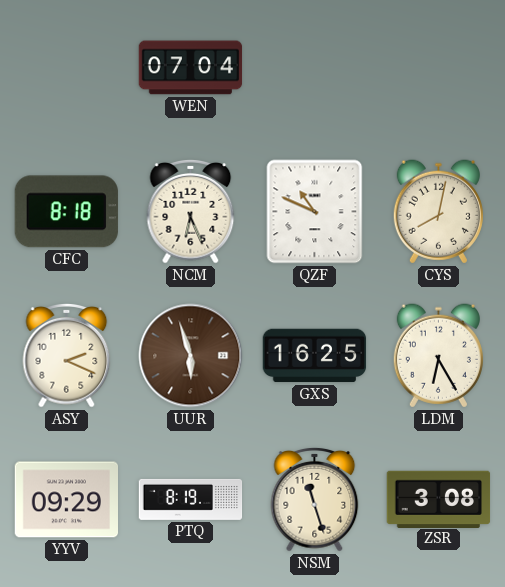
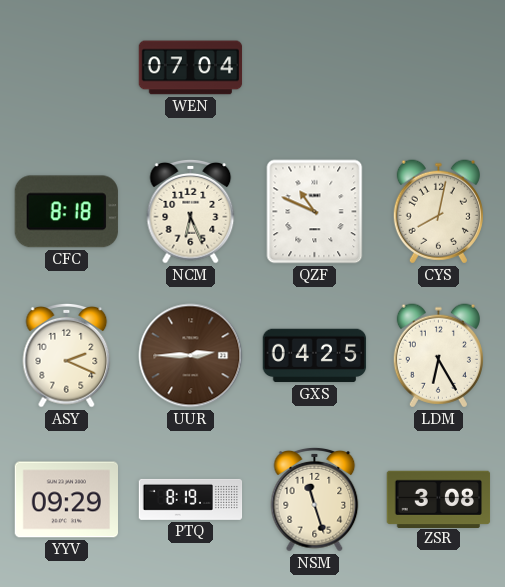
UUR: 5:57 -> 2:45 (191, 356)
GXS: 16:25 -> 04:25 (315, 356)
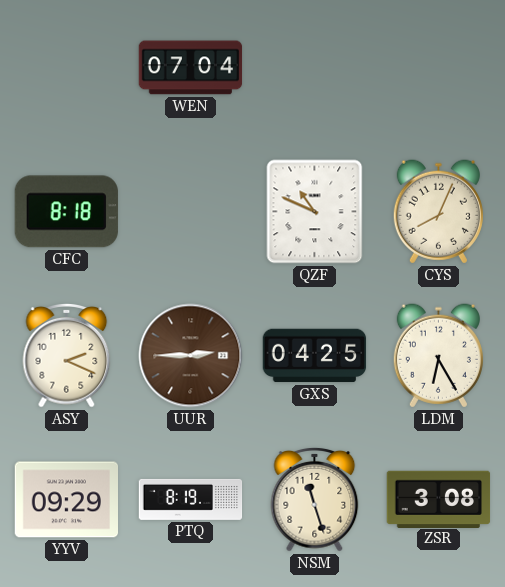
NCM: 6:26 -> none (191, 212)
CYS: 8:02 -> 8:04 (438, 212)
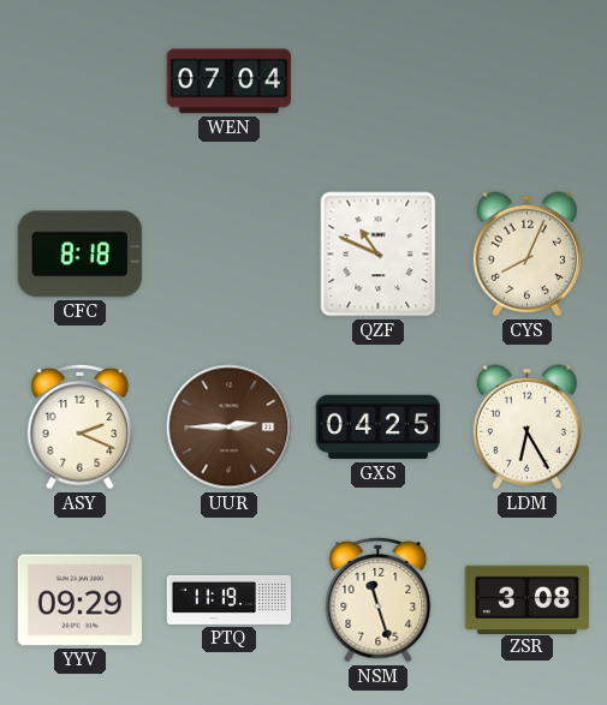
PTQ: 8:19 -> 11:19 (230, 599)
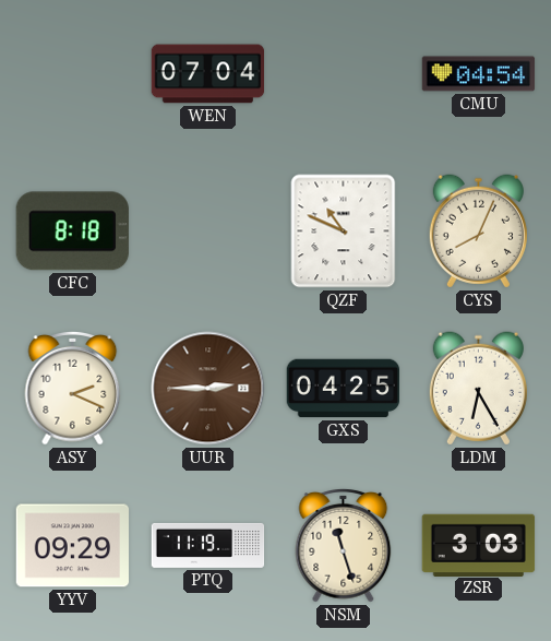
CMU: none -> 04:54 (479, 74)
ZSR: 3:08 -> 3:03 (479, 545)
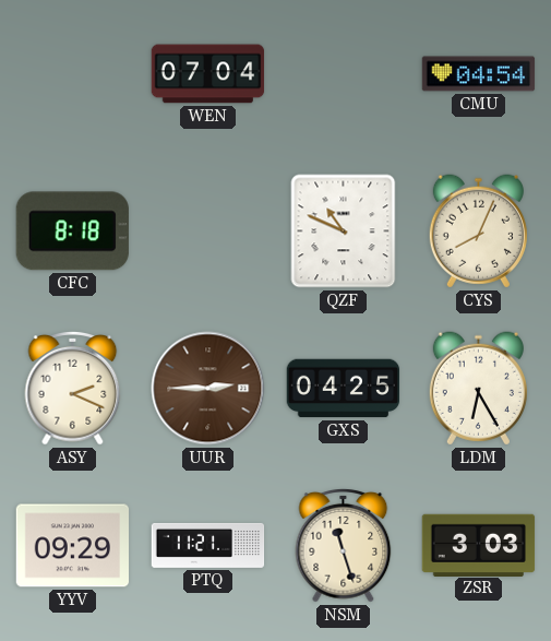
PTQ: 11:19 -> 11:21 (208, 545)
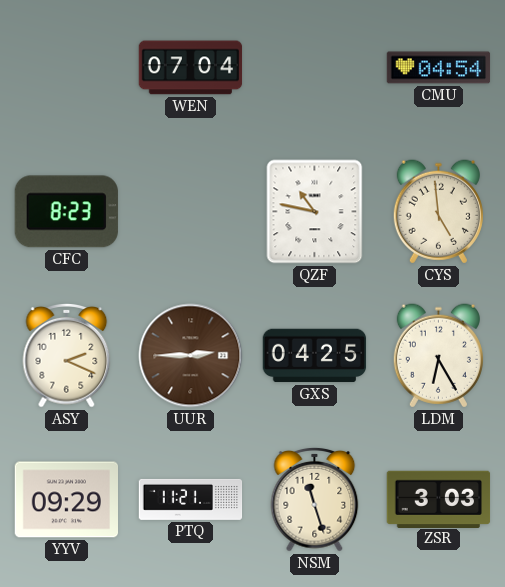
CFC: 8:18 -> 8:23 (66, 212)
QZF: 10:49 -> 10:47 (315, 212)
CYS: 8:04 -> 4:59 (438, 212)
